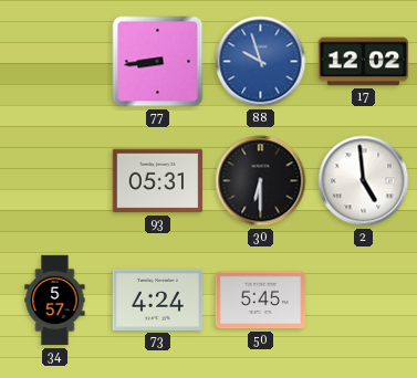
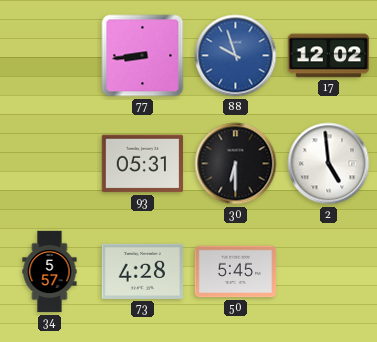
73: 4:24 -> 4:28 (143, 271)
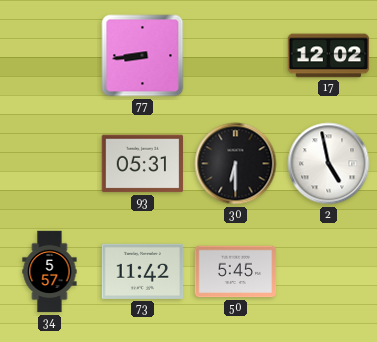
88: 9:57 -> none (236, 56)
2: 4:59 -> 4:58 (329, 164)
73: 4:28 -> 11:42 (143, 271)
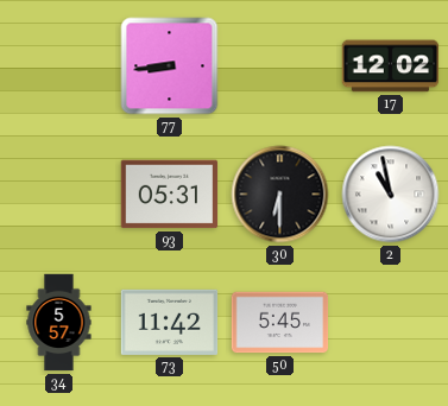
2: 4:58 -> 10:58 (391, 195)
